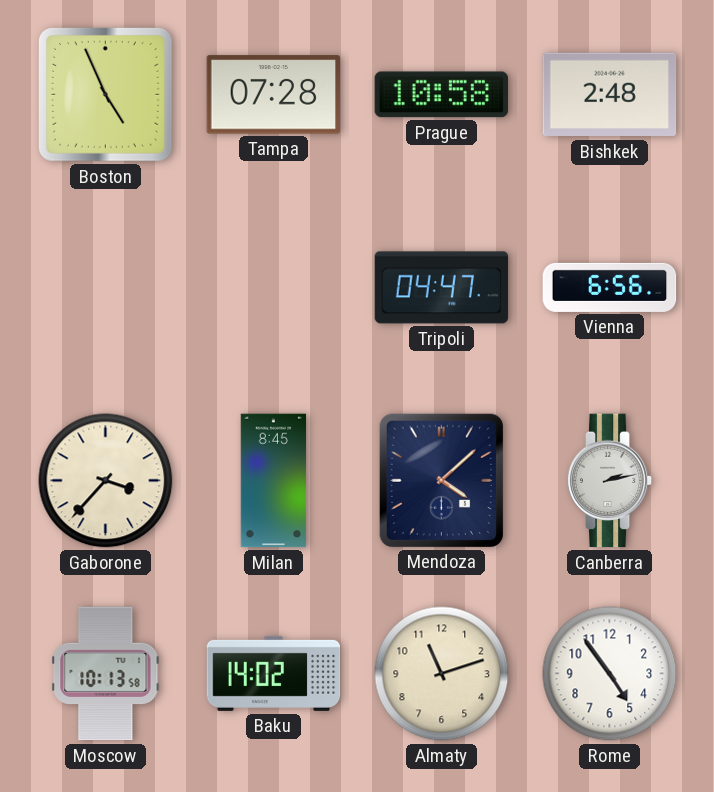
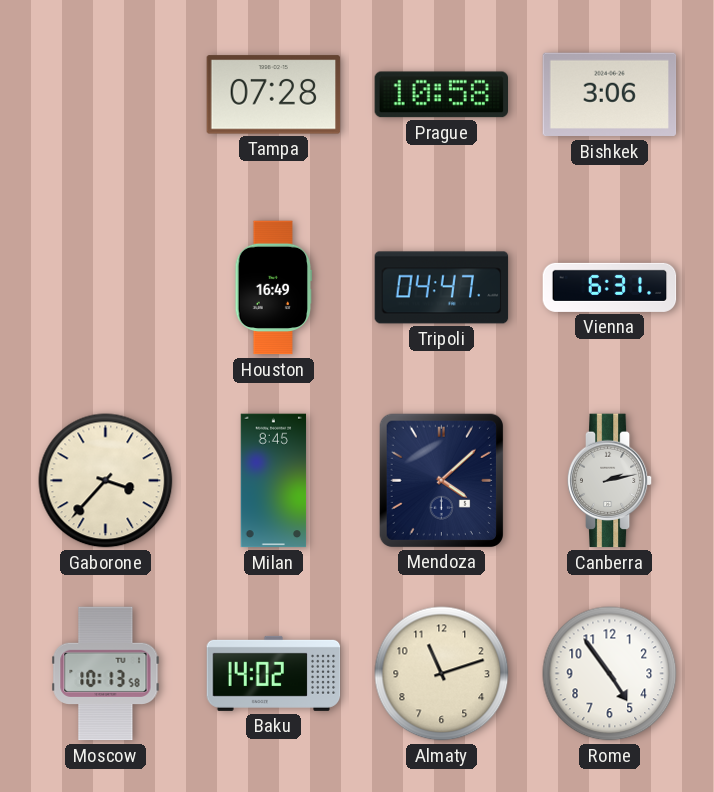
Boston: 4:56 -> none (105, 94)
Bishkek: 2:48 -> 3:06 (610, 95)
Houston: none -> 16:49 (274, 288)
Vienna: 6:56 -> 6:31 (610, 287)
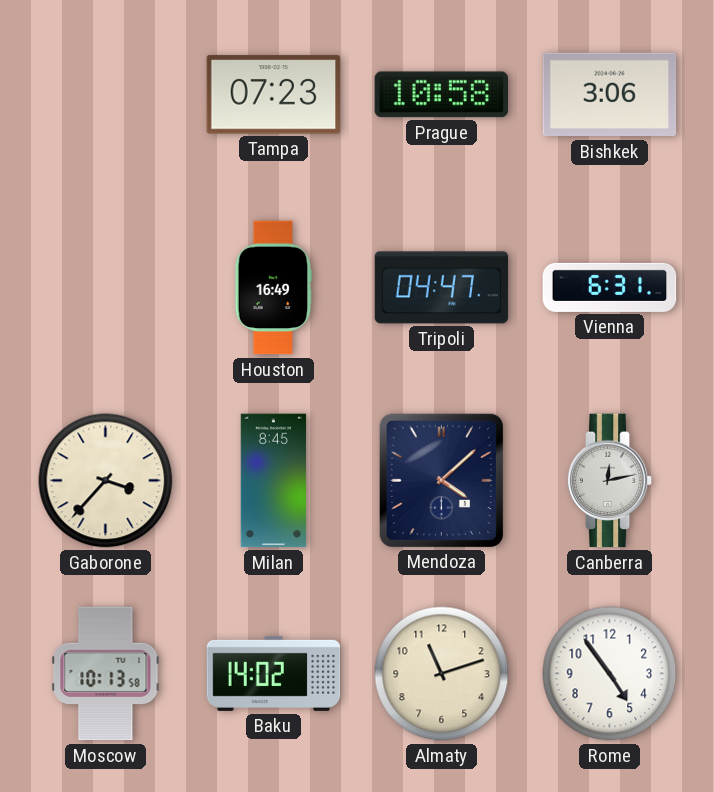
Tampa: 07:28 -> 07:23 (274, 95)
Canberra: 2:13 -> 12:13 (610, 481)
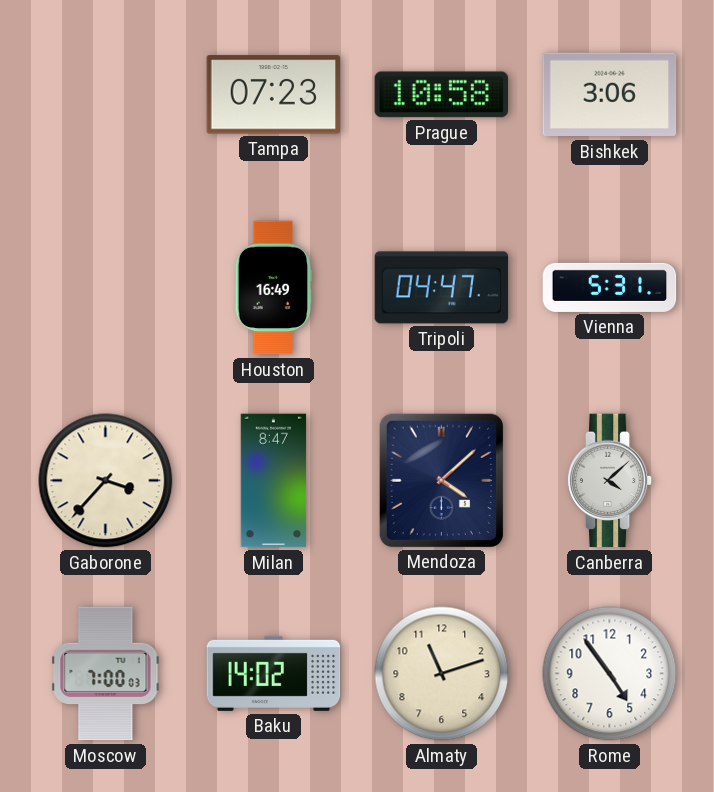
Vienna: 6:31 -> 5:31 (610, 287)
Milan: 8:45 -> 8:47 (274, 481)
Canberra: 12:13 -> 4:08 (610, 481)
Moscow: 10:13 -> 7:00 (106, 674)
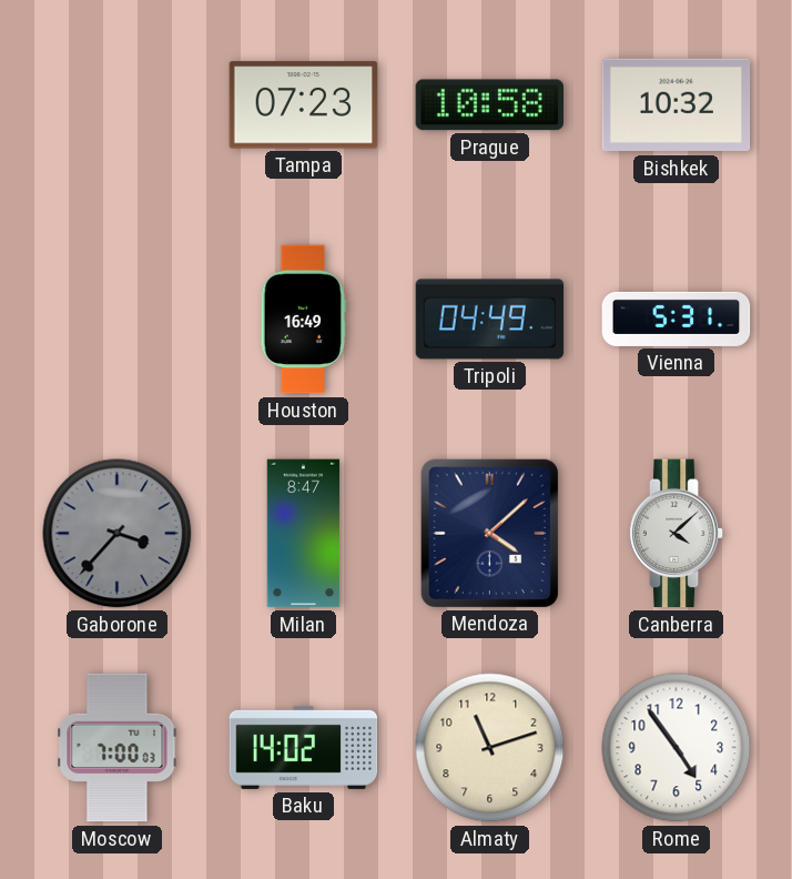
Bishkek: 3:06 -> 10:32 (677, 105)
Tripoli: 04:47 -> 04:49 (490, 320)
Gaborone dial: cream -> grey (118, 534)
